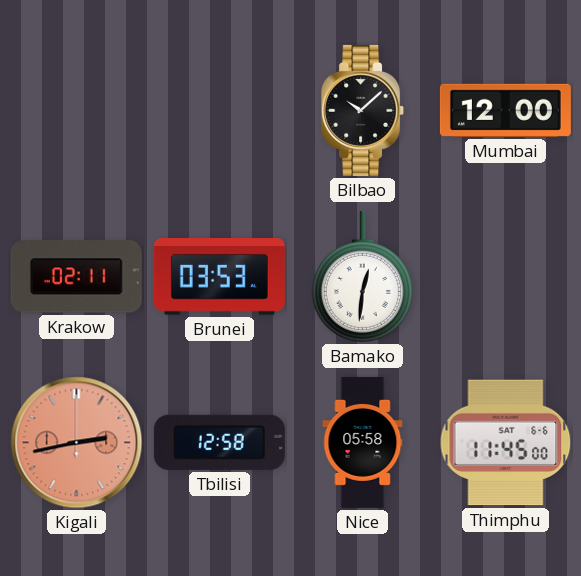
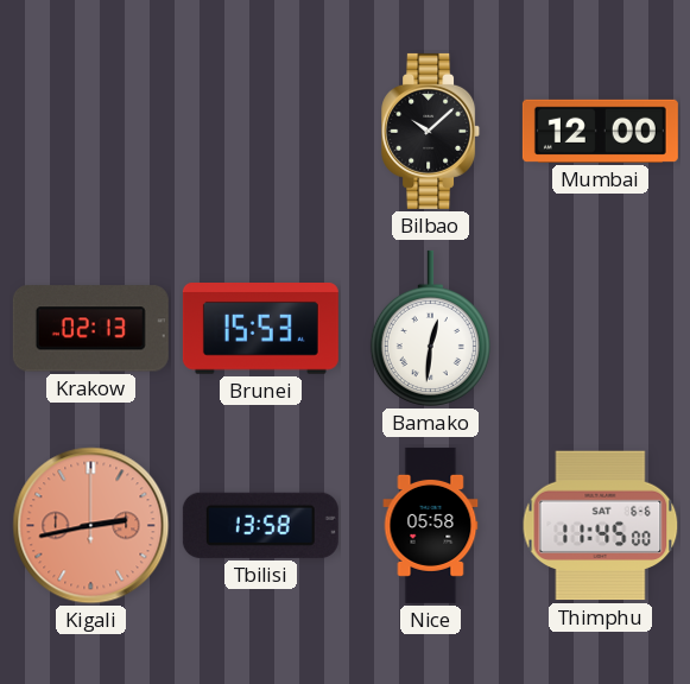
Krakow: 02:11 -> 02:13 (90, 329)
Brunei: 03:53 -> 15:53 (260, 329)
Tbilisi: 12:58 -> 13:58 (260, 525)
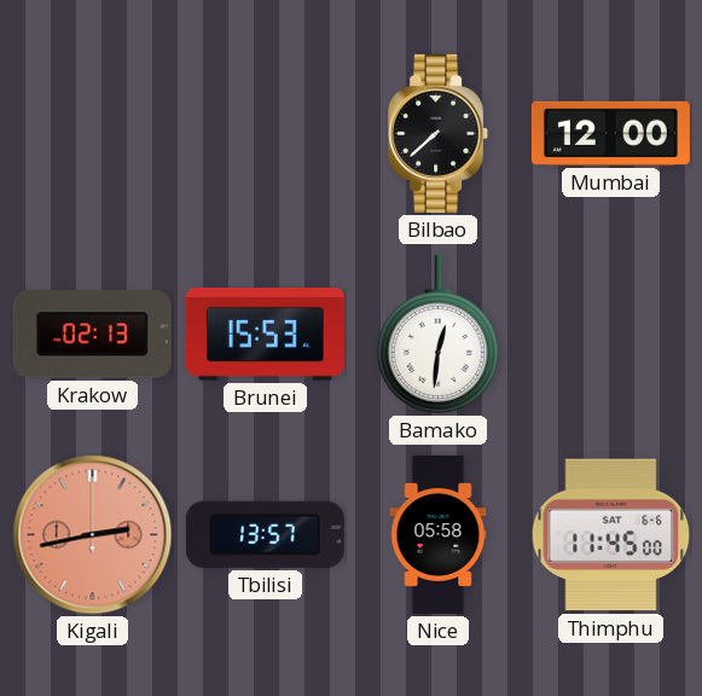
Bilbao: 10:08 -> 7:38 (439, 133)
Tbilisi: 13:58 -> 13:57 (265, 534)
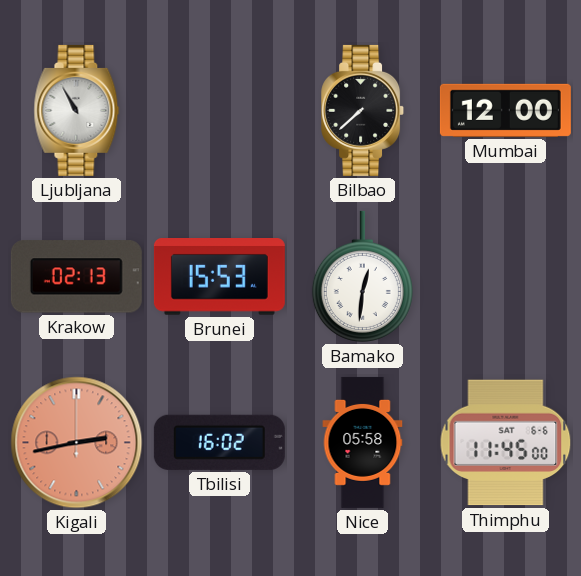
Ljubljana: none -> 10:55 (77, 110)
Tbilisi: 13:57 -> 16:02 (219, 442)
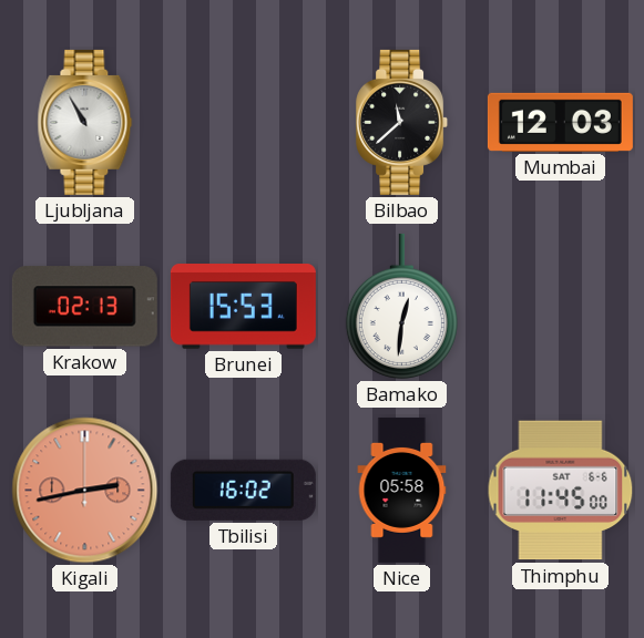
Bilbao: 7:38 -> 11:38 (402, 122)
Mumbai: 12:00 -> 12:03 (560, 122)
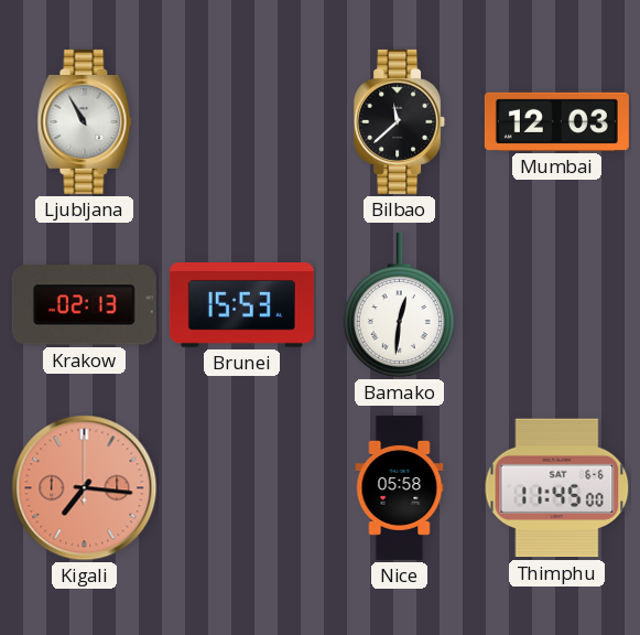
Kigali: 2:43 -> 7:16 (85, 488)
Tbilisi: 16:02 -> none (243, 490)
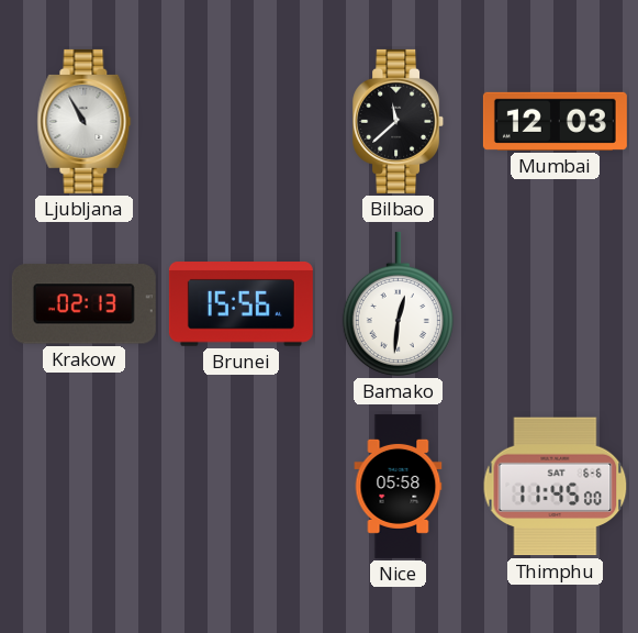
Brunei: 15:53 -> 15:56 (240, 304)
Kigali: 7:16 -> none (85, 488)
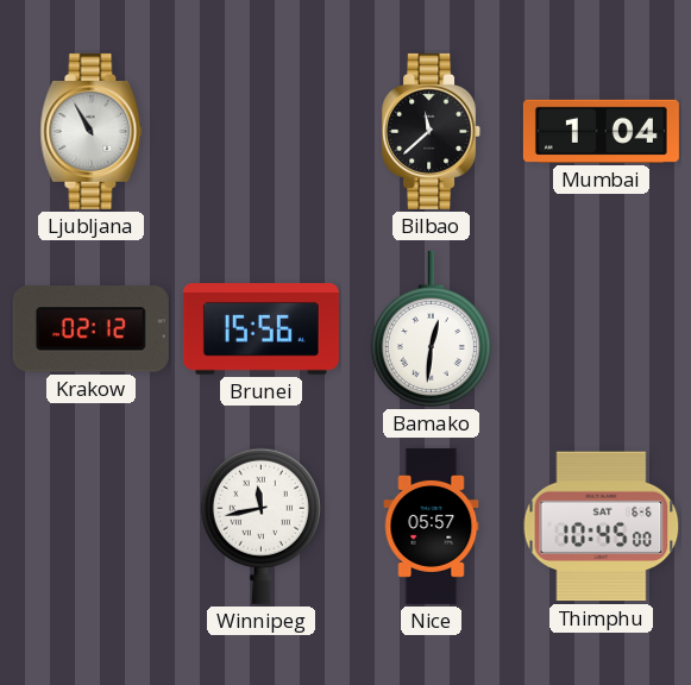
Mumbai: 12:03 -> 1:04 (601, 131)
Krakow: 02:13 -> 02:12 (90, 329)
Winnipeg: none -> 11:43 (260, 526)
Nice: 05:58 -> 05:57 (432, 526)
Thimphu: 11:45 -> 10:45 (602, 527)
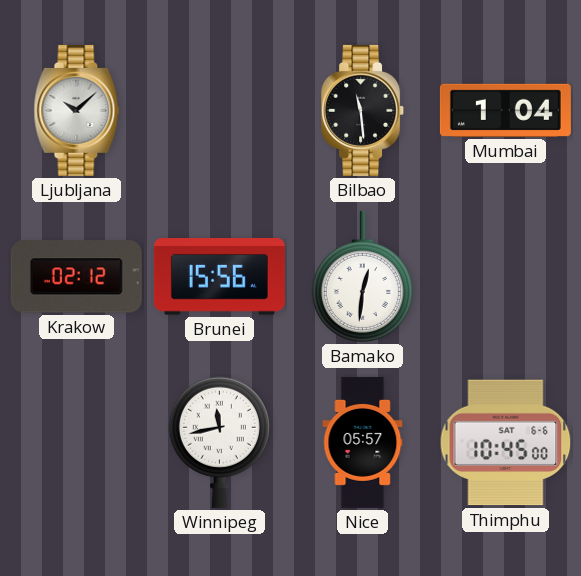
Ljubljana: 10:55 -> 10:08 (77, 110)
Bilbao: 11:38 -> 11:29 (363, 110)
